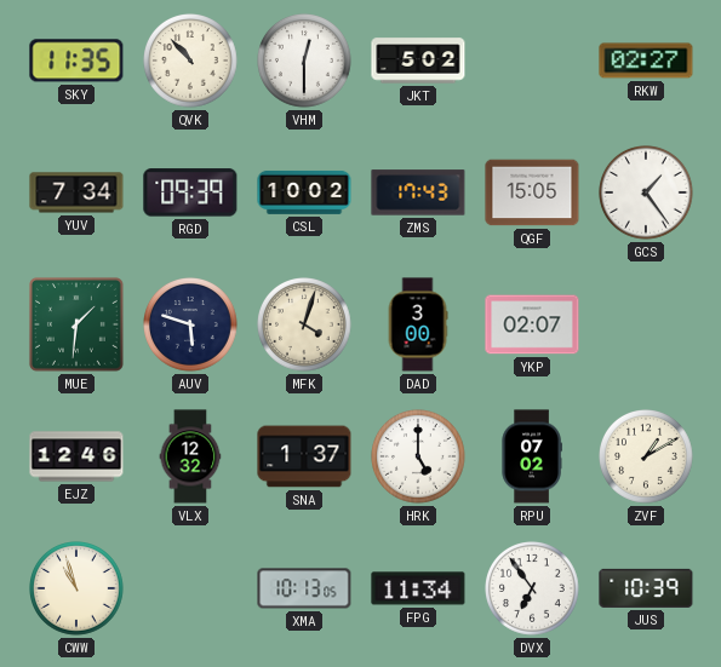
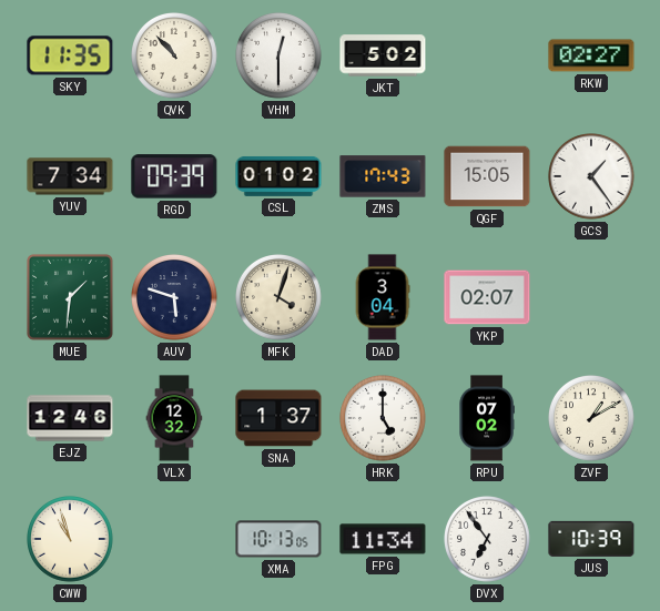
CSL: 10:02 -> 01:02 (278, 176)
DAD: 3:00 -> 3:04 (383, 297)
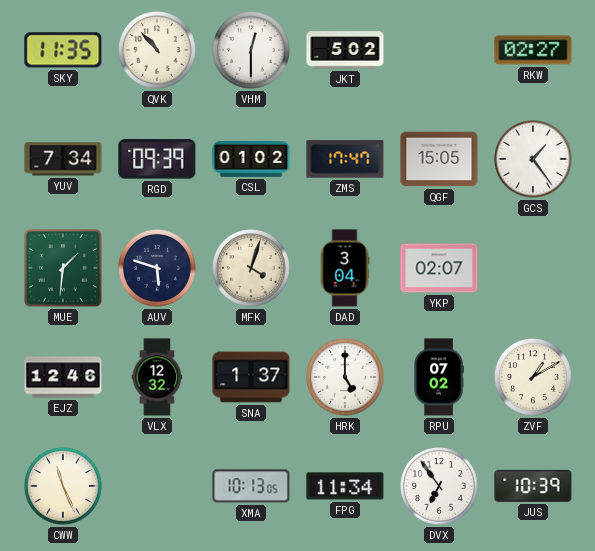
ZMS: 17:43 -> 17:47 (345, 159)
CWW: 10:57 -> 11:26 (64, 487)
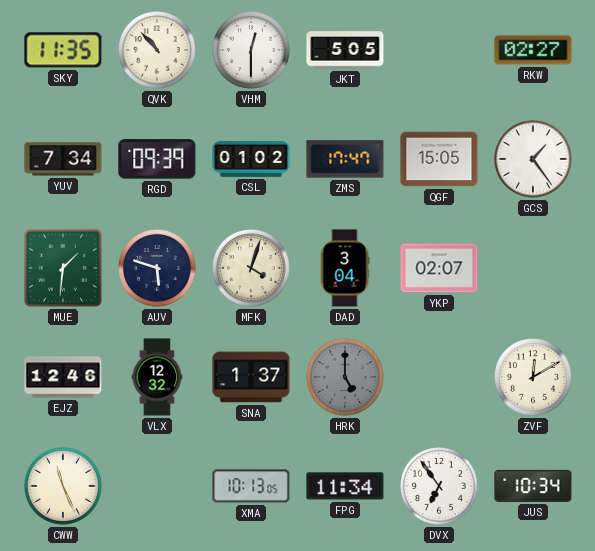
JKT: 5:02 -> 5:05 (345, 50)
HRK dial: white -> grey (346, 378)
RPU: 07:02 -> none (439, 377)
ZVF: 1:10 -> 12:10 (534, 378)
JUS: 10:39 -> 10:34 (533, 486)
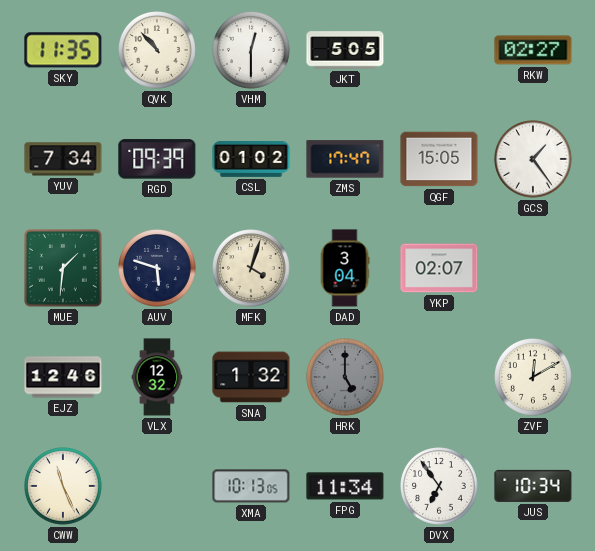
SNA: 1:37 -> 1:32 (251, 377)
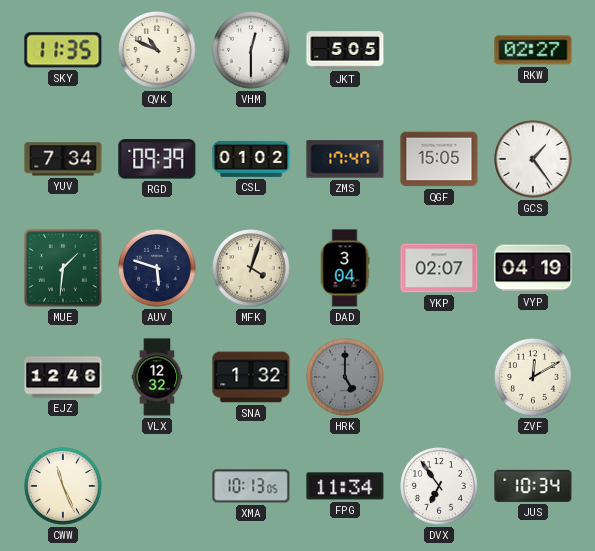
QVK: 10:53 -> 10:49 (158, 51)
VYP: none -> 04:19 (533, 268)
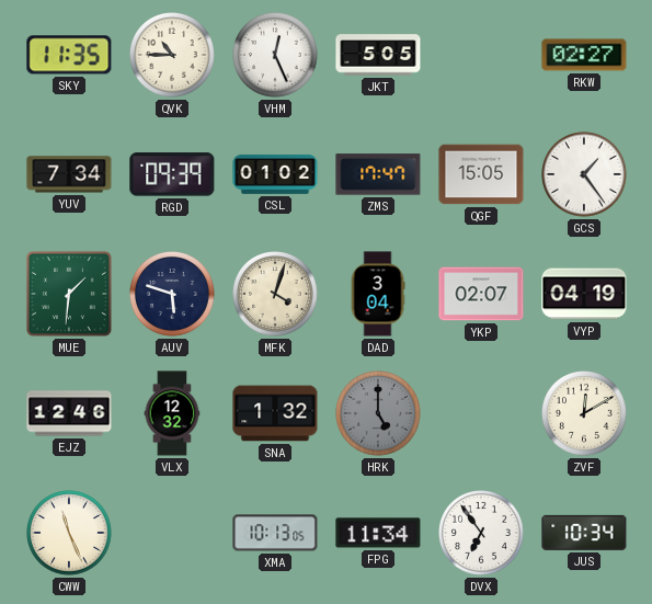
QVK: 10:49 -> 10:45 (173, 56)
VHM: 12:30 -> 12:26 (276, 56)
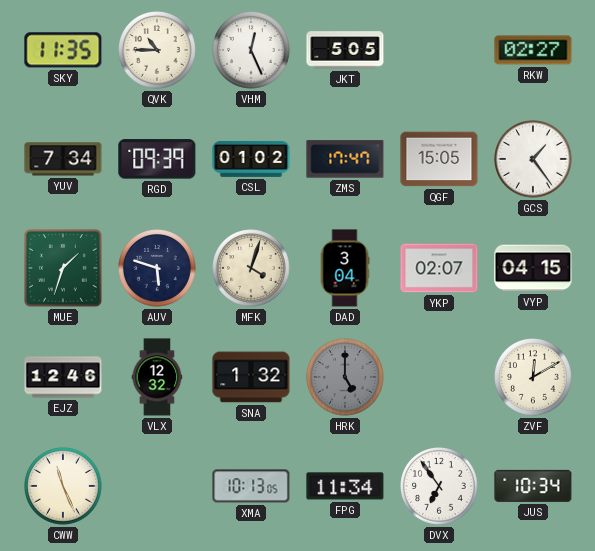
MUE: 1:31 -> 1:33 (63, 268)
VYP: 04:19 -> 04:15 (533, 268)
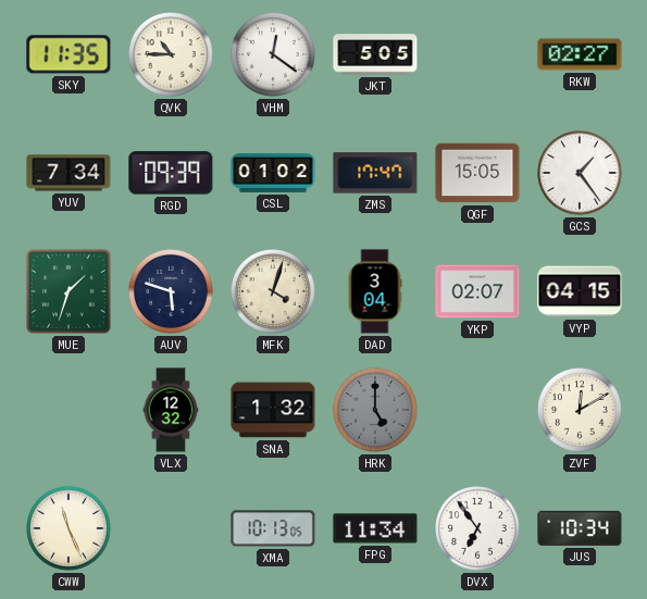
VHM: 12:26 -> 12:21 (274, 55)
EJZ: 12:46 -> none (63, 377)
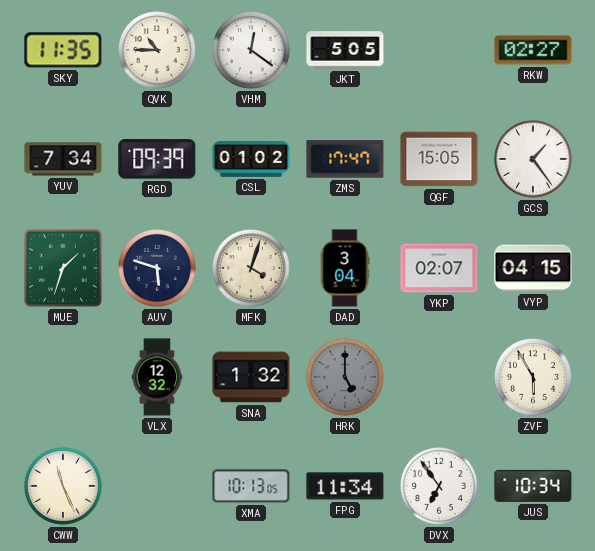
ZVF: 12:10 -> 5:55 (534, 378)
